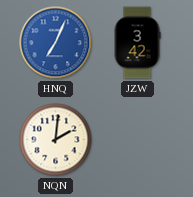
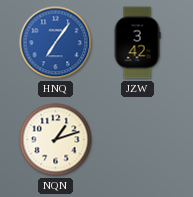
HNQ: 7:04 -> 7:06 (56, 43)
NQN: 2:01 -> 1:12 (56, 140)
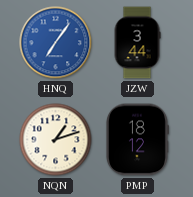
JZW: 3:42 -> 3:44 (137, 43)
PMP: none -> 18:12 (137, 140)
